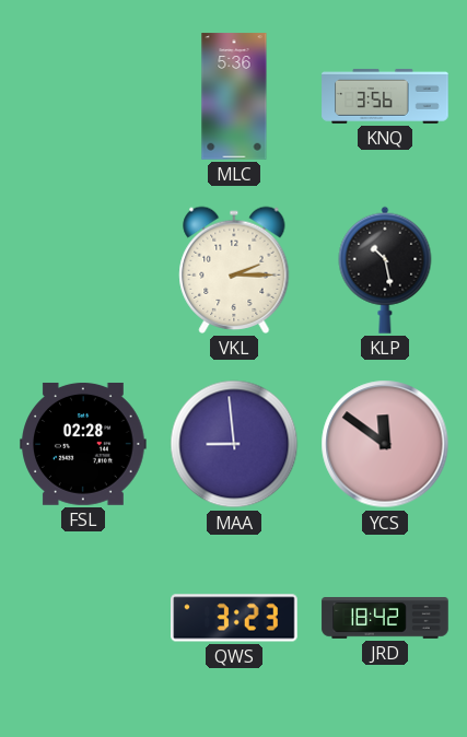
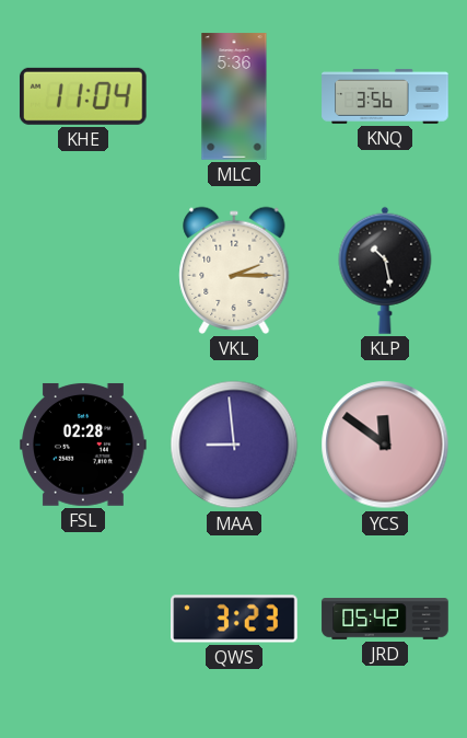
KHE: none -> 11:04 (83, 96)
JRD: 18:42 -> 05:42 (385, 619)
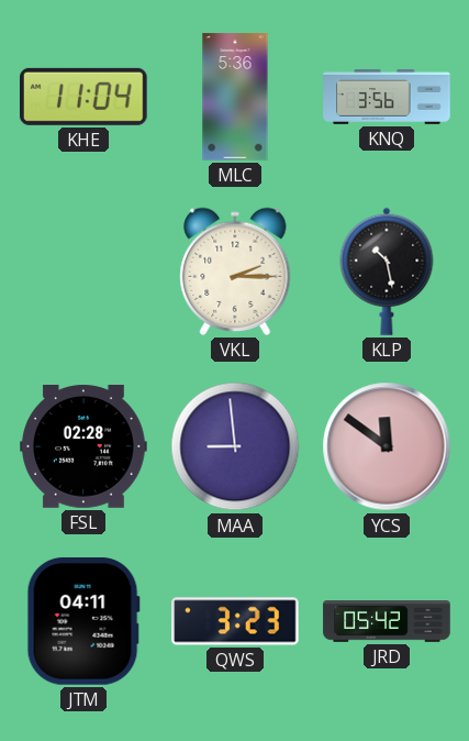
JTM: none -> 04:11 (83, 621)
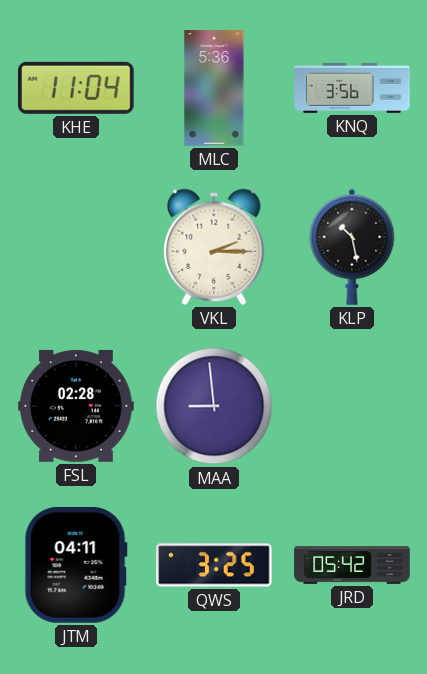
YCS: 11:51 -> none (387, 446)
QWS: 3:23 -> 3:25 (214, 565)
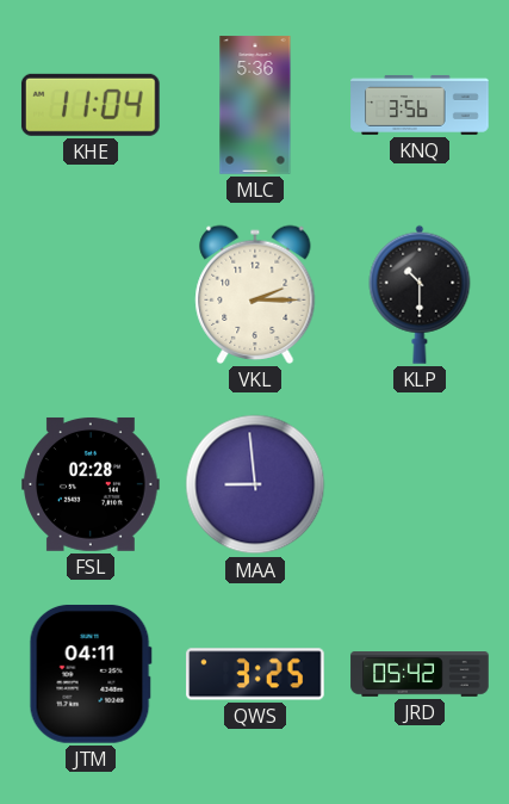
KLP: 10:28 -> 10:30 (420, 295)
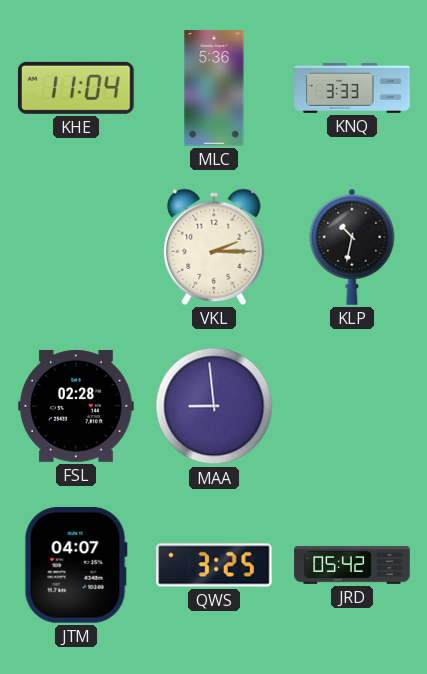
KNQ: 3:56 -> 3:33 (352, 88)
KLP: 10:30 -> 10:32 (352, 247)
JTM: 04:11 -> 04:07 (76, 565)
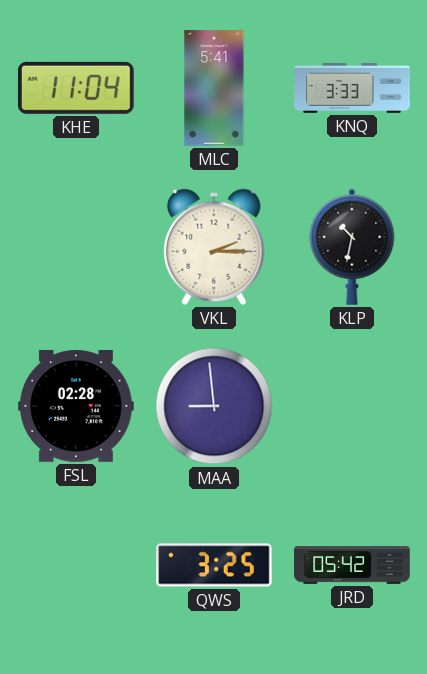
MLC: 5:36 -> 5:41 (214, 88)
JTM: 04:07 -> none (76, 565)
